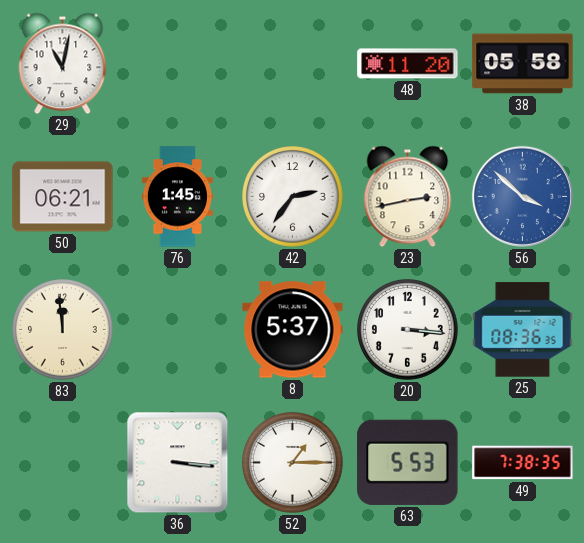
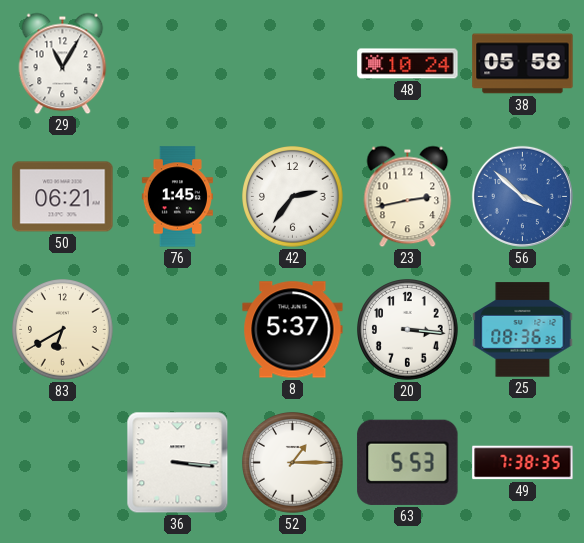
29: 11:02 -> 11:05 (63, 64)
48: 11:20 -> 10:24 (408, 64)
83: 11:59 -> 6:40 (63, 330)
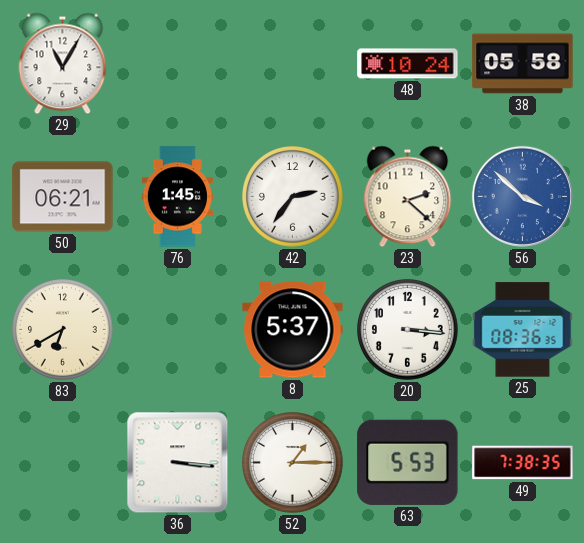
23: 2:43 -> 2:22 (408, 197)
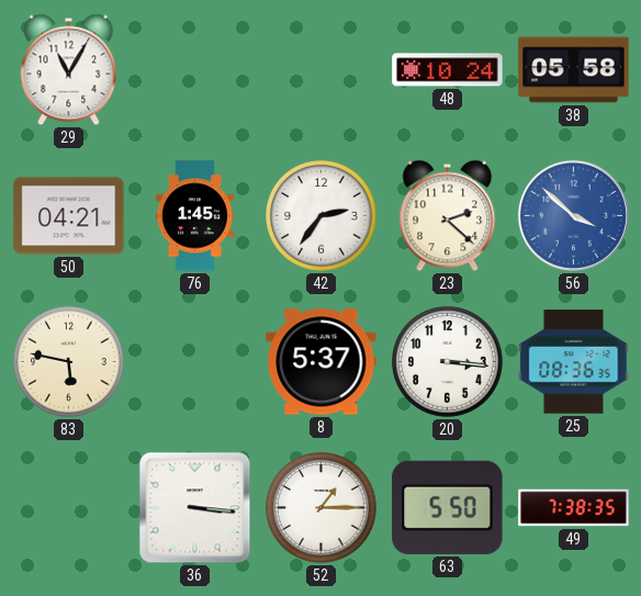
50: 06:21 -> 04:21 (69, 216)
83: 6:40 -> 5:47 (69, 362)
63: 5:53 -> 5:50 (448, 507)
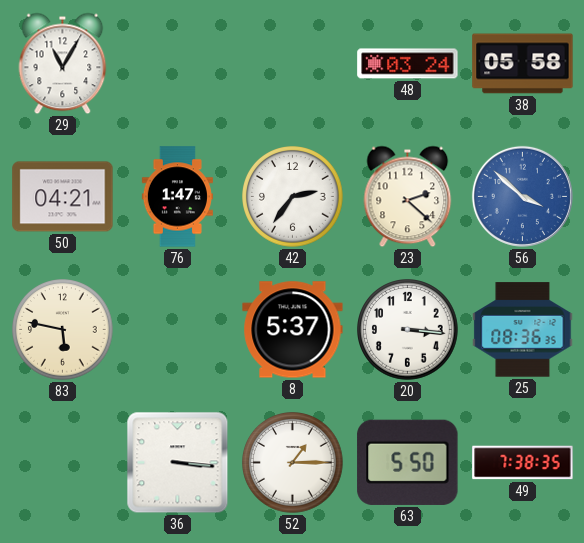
48: 10:24 -> 03:24 (408, 64)
76: 1:45 -> 1:47 (177, 197)
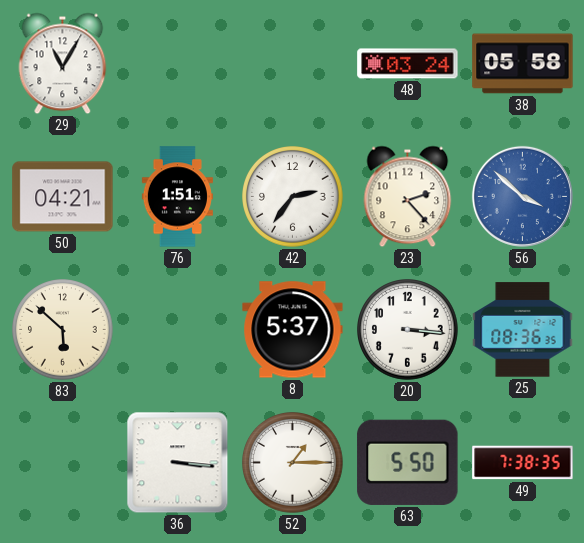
76: 1:47 -> 1:51 (177, 197)
23: 2:22 -> 2:23 (408, 197)
83: 5:47 -> 5:52 (63, 330)
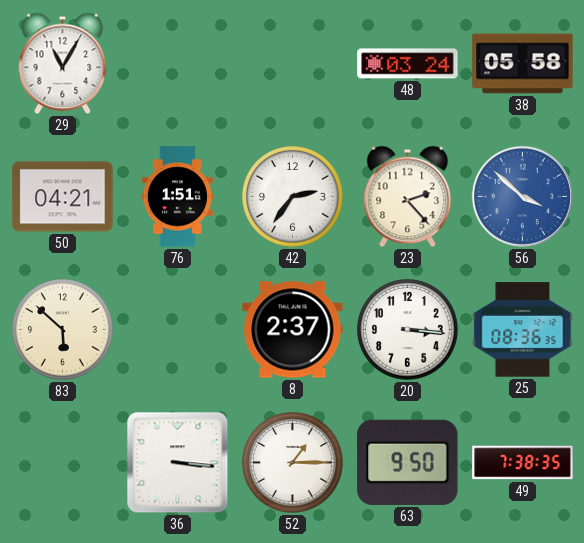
8: 5:37 -> 2:37 (293, 330)
63: 5:50 -> 9:50 (408, 462)
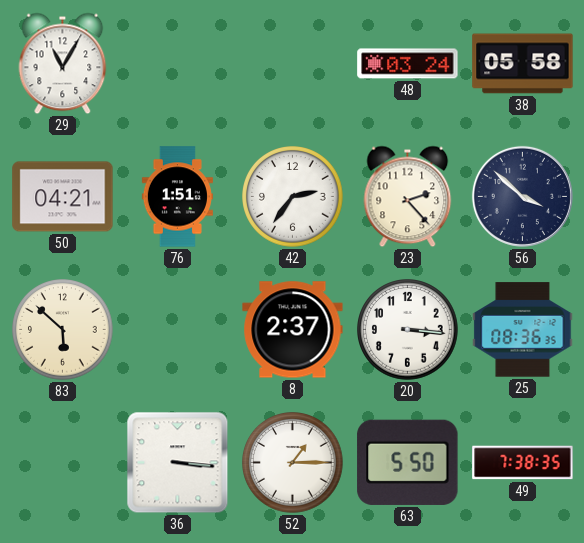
56 dial: blue -> navy (522, 196)
63: 9:50 -> 5:50 (408, 462)
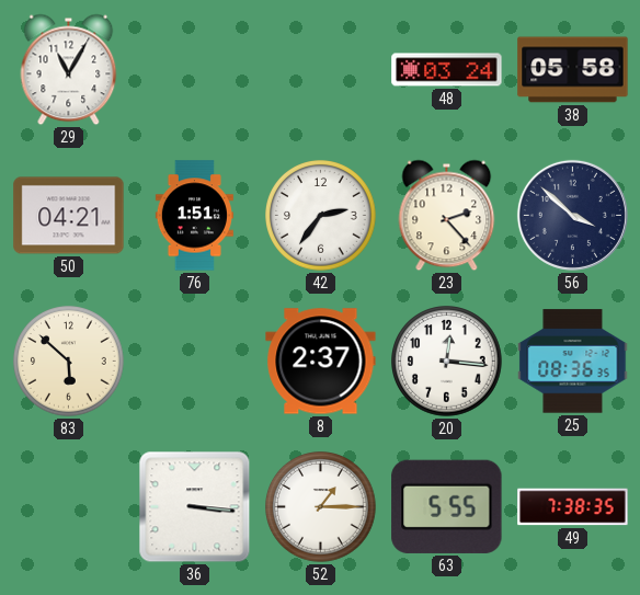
20: 3:16 -> 12:16 (447, 362)
63: 5:50 -> 5:55 (447, 506)
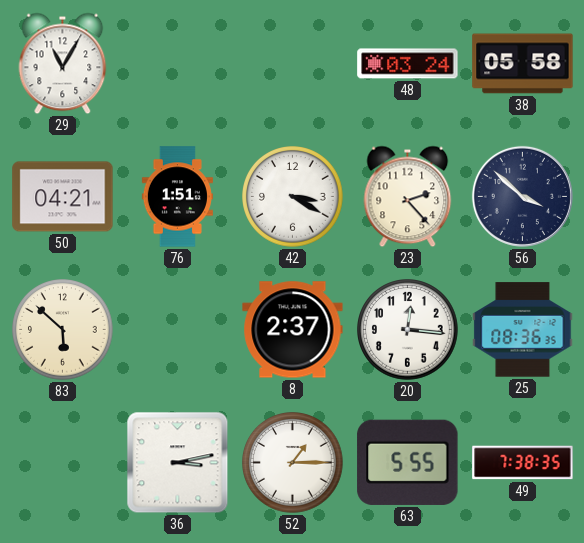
42: 2:36 -> 3:20 (293, 197)
36: 3:16 -> 3:13 (178, 463)
